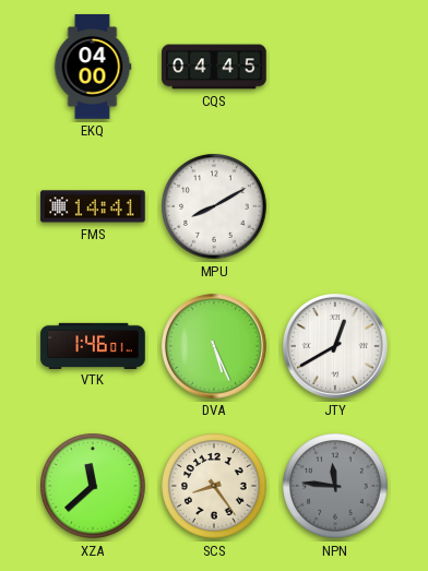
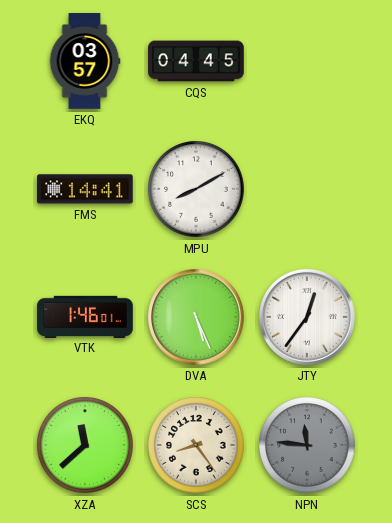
EKQ: 04:00 -> 03:57 (85, 61)
JTY: 12:40 -> 12:36 (307, 317)
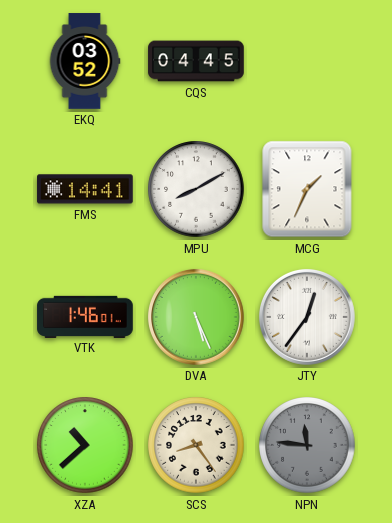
EKQ: 03:57 -> 03:52 (85, 61)
MCG: none -> 1:34 (307, 189)
XZA: 11:38 -> 10:38 (85, 445)
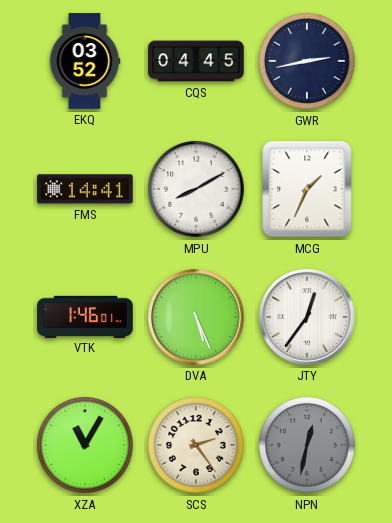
GWR: none -> 2:43 (307, 61)
XZA: 10:38 -> 11:05 (85, 445)
SCS: 8:24 -> 2:24 (196, 445)
NPN: 11:46 -> 12:32 (307, 445)
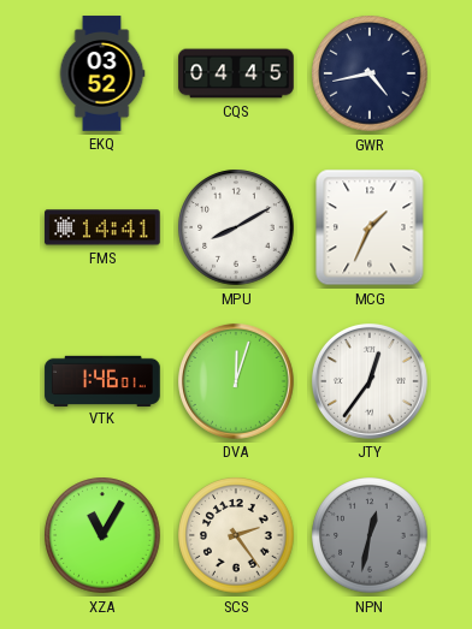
GWR: 2:43 -> 4:43 (370, 73)
DVA: 5:26 -> 12:03 (236, 381)
